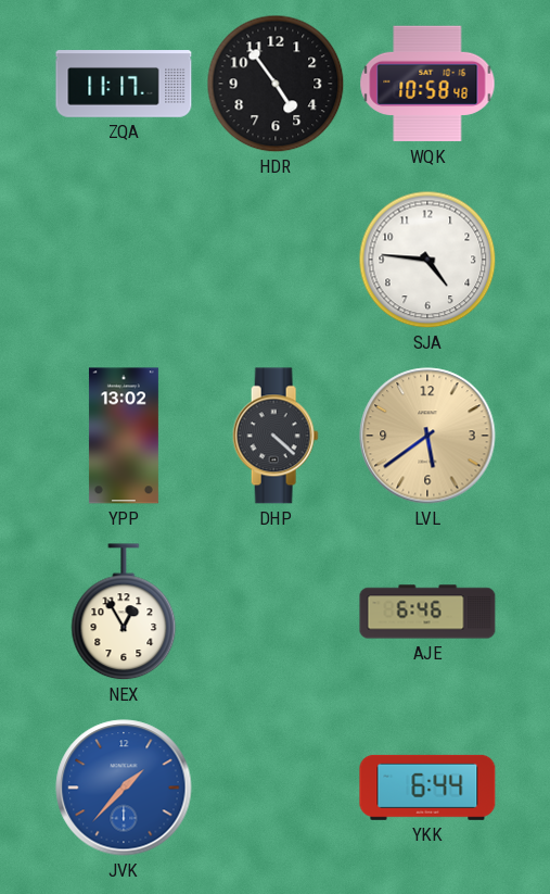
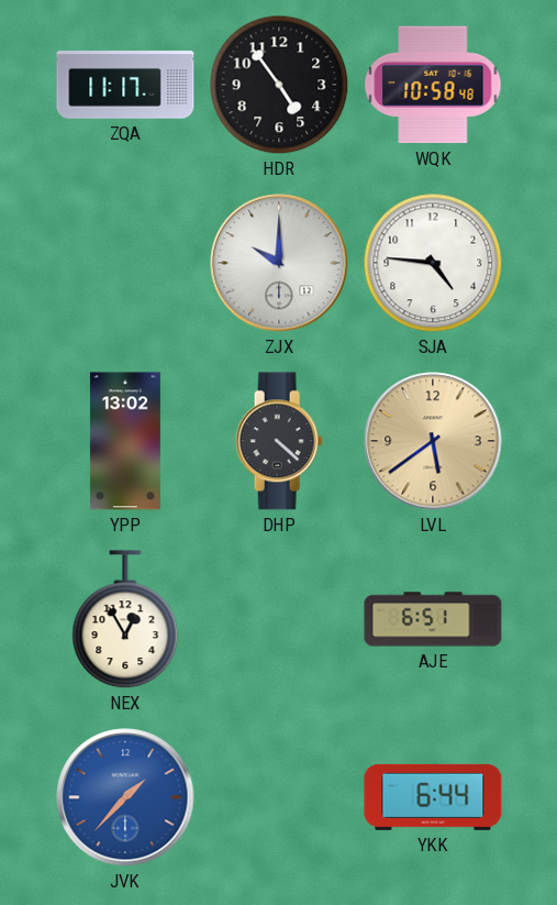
ZJX: none -> 10:00 (279, 263)
AJE: 6:46 -> 6:51 (433, 619)
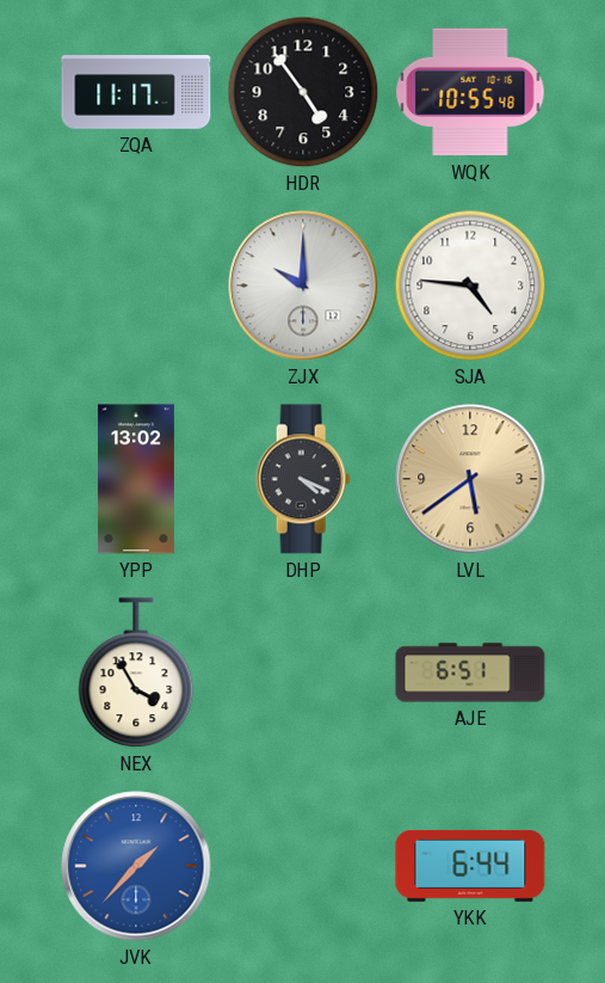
WQK: 10:58 -> 10:55 (470, 92)
DHP: 4:22 -> 4:19 (303, 479)
NEX: 12:55 -> 3:55 (136, 674)
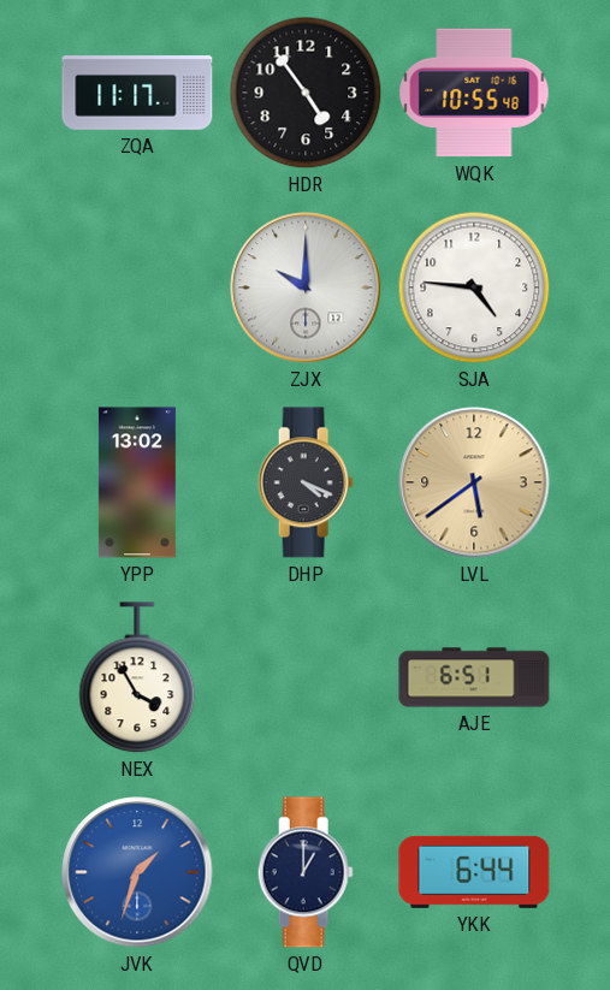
JVK: 1:37 -> 1:33 (137, 872)
QVD: none -> 1:00 (306, 872)
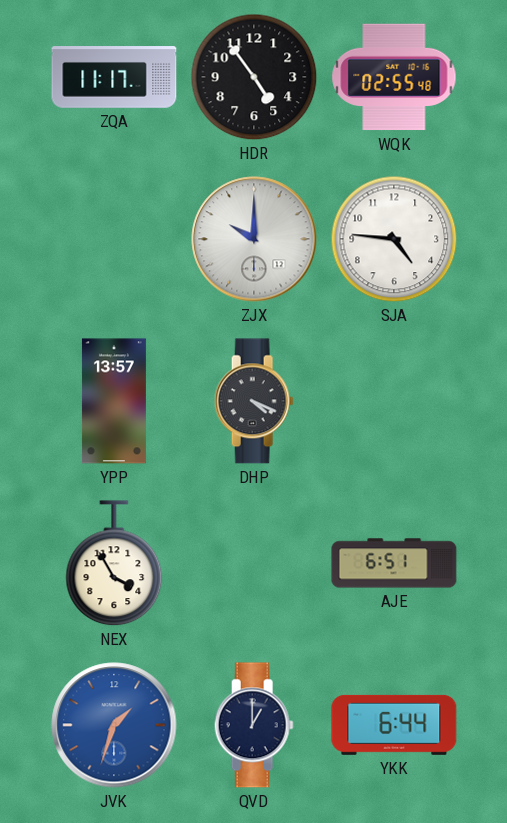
WQK: 10:55 -> 02:55 (394, 77)
YPP: 13:02 -> 13:57 (114, 401)
LVL: 5:39 -> none (474, 482)
